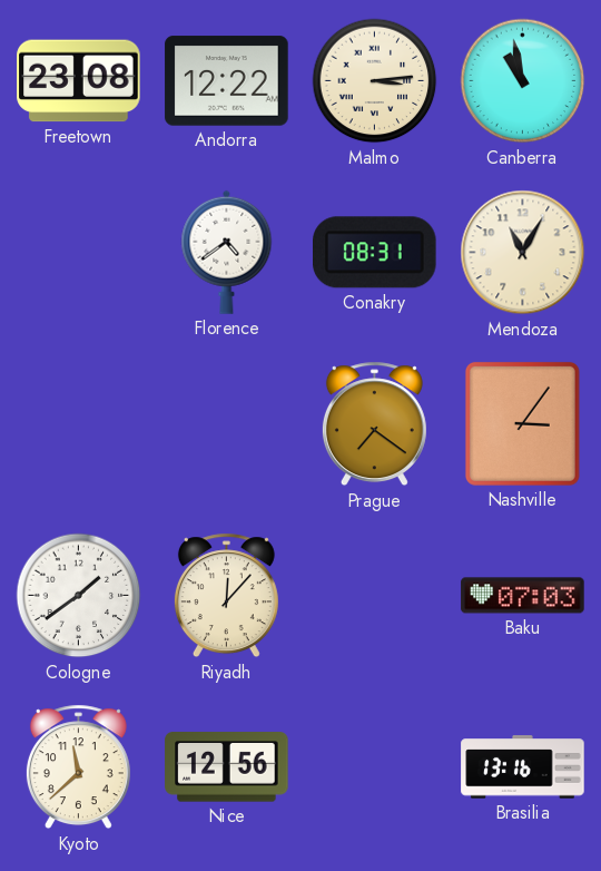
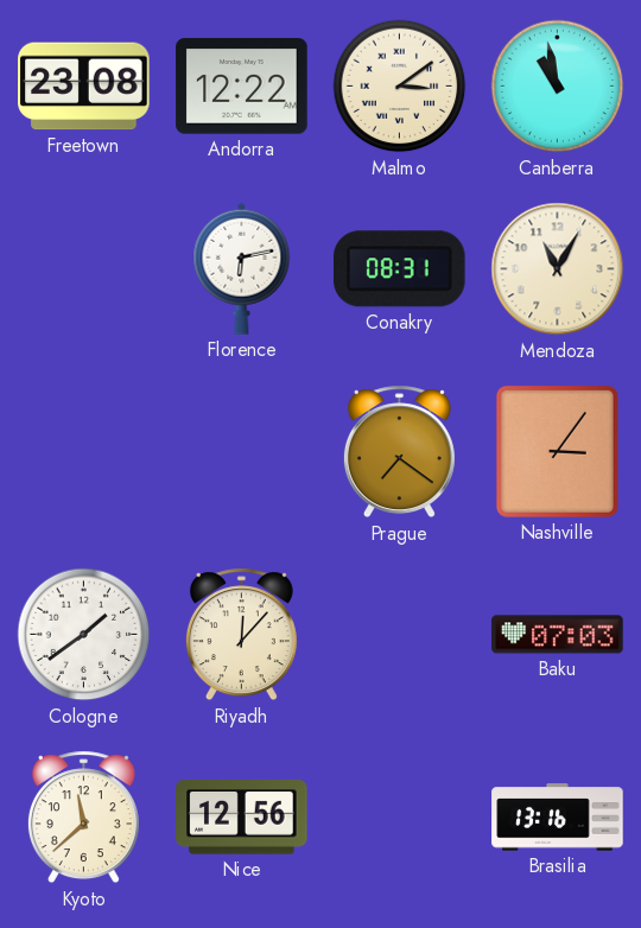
Malmo: 3:14 -> 3:09 (400, 87)
Florence: 4:39 -> 6:13 (242, 268)
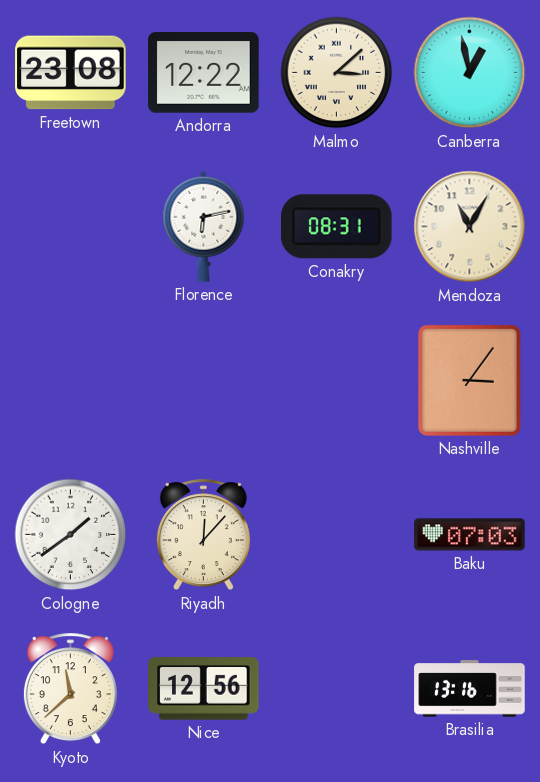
Malmo: 3:09 -> 3:08 (337, 73)
Canberra: 10:58 -> 12:58 (470, 73)
Prague: 7:21 -> none (399, 452)
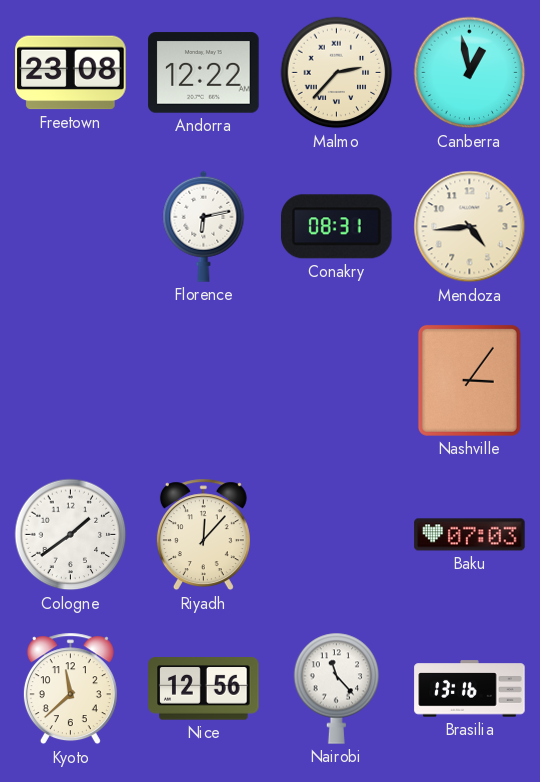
Malmo: 3:08 -> 2:37 (337, 73)
Mendoza: 11:05 -> 4:44 (470, 227)
Nairobi: none -> 11:23 (337, 688)
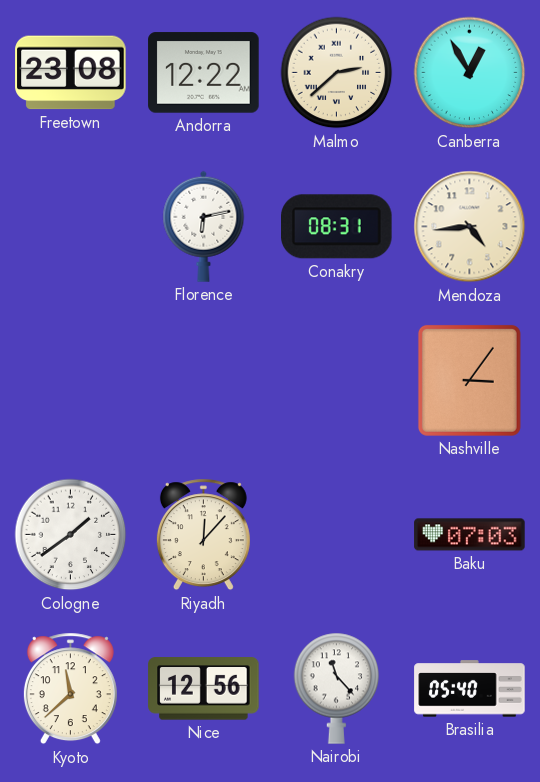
Malmo: 2:37 -> 2:38 (337, 73)
Canberra: 12:58 -> 12:55 (470, 73)
Brasilia: 13:16 -> 05:40 (470, 689)
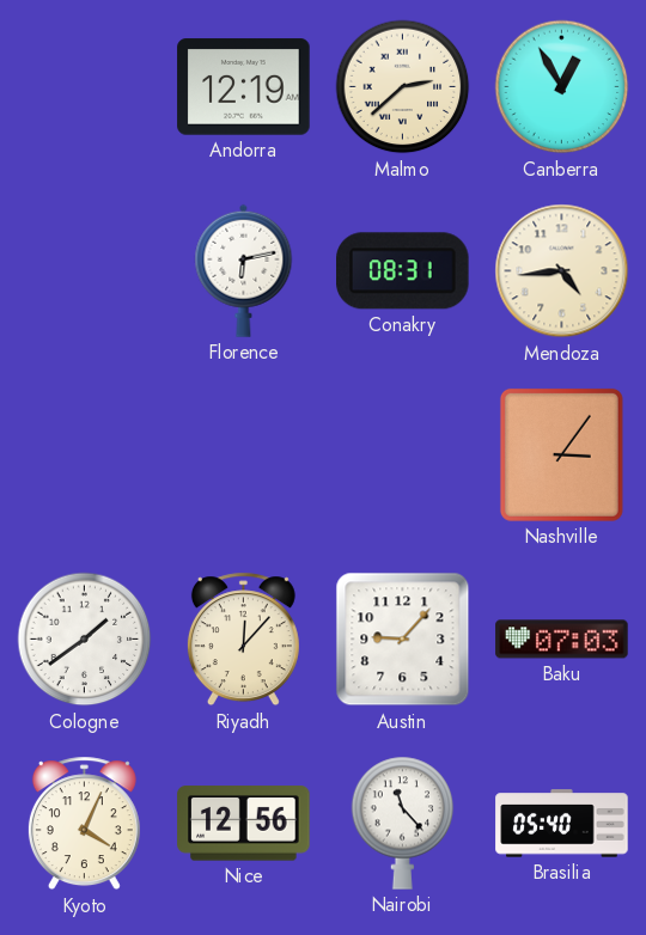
Freetown: 23:08 -> none (71, 73)
Andorra: 12:22 -> 12:19 (244, 87)
Austin: none -> 9:07 (403, 640)
Kyoto: 11:38 -> 4:04 (84, 824)
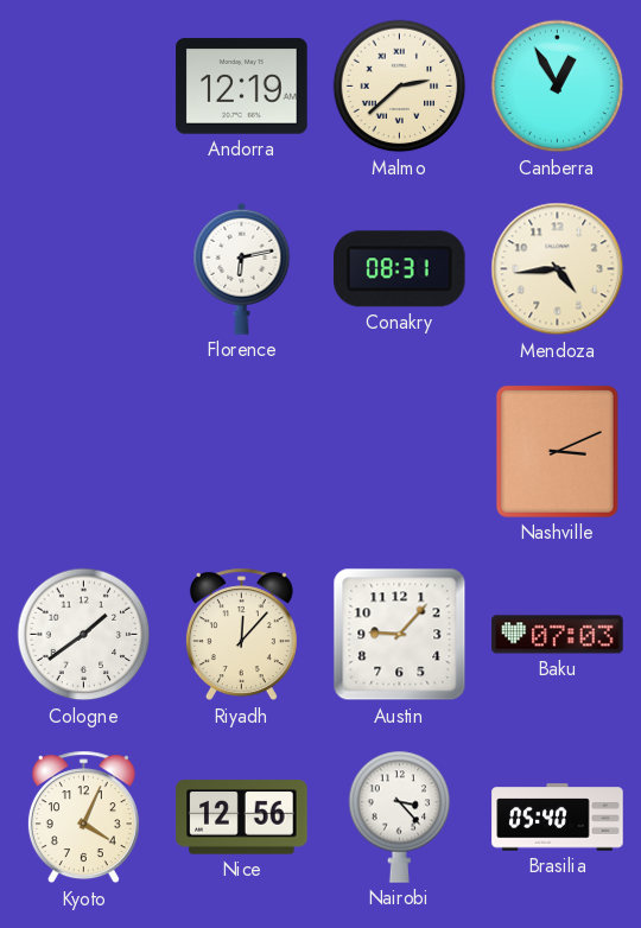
Nashville: 3:06 -> 3:11 (557, 451)
Nairobi: 11:23 -> 3:23 (400, 816)
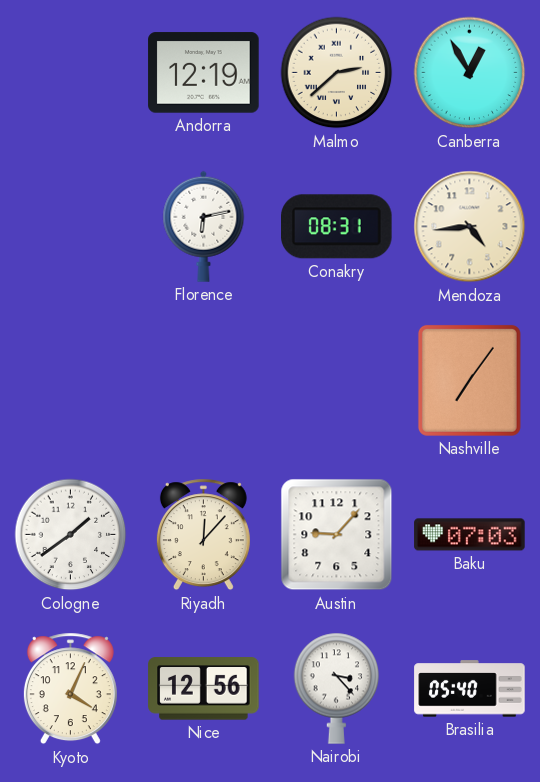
Nashville: 3:11 -> 7:06 (469, 380)
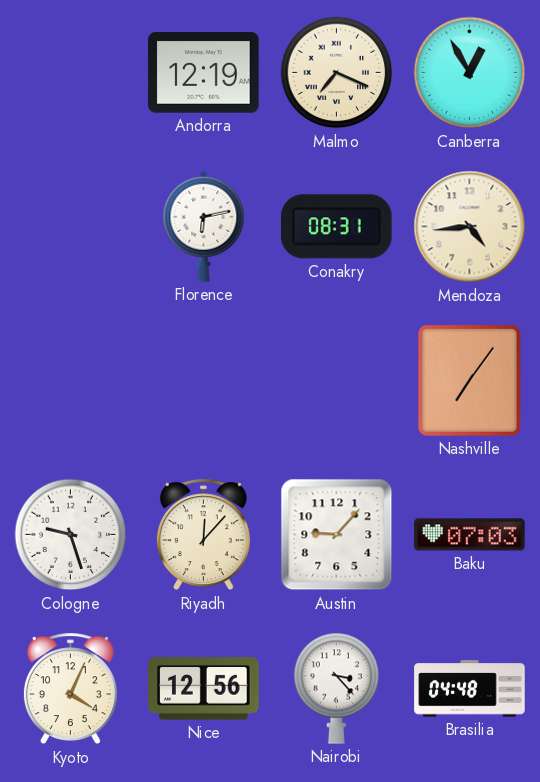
Malmo: 2:38 -> 7:19 (337, 73)
Cologne: 1:39 -> 9:27 (71, 535)
Brasilia: 05:40 -> 04:48 (470, 689)
